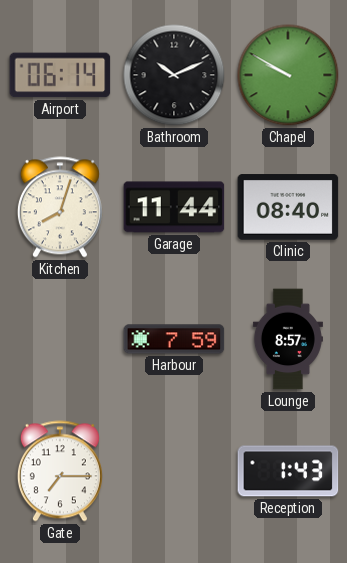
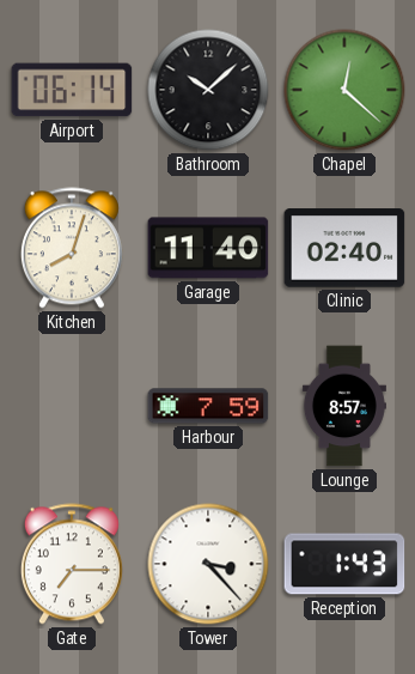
Bathroom: 10:11 -> 10:08 (208, 90)
Chapel: 9:50 -> 12:22 (344, 90)
Garage: 11:44 -> 11:40 (208, 248)
Clinic: 08:40 -> 02:40 (344, 248)
Tower: none -> 3:23 (208, 564)
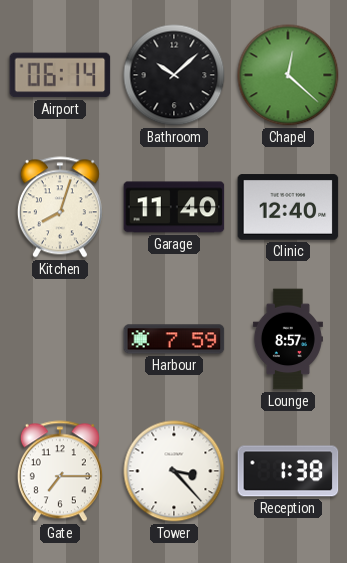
Clinic: 02:40 -> 12:40 (288, 207)
Reception: 1:43 -> 1:38 (288, 471)
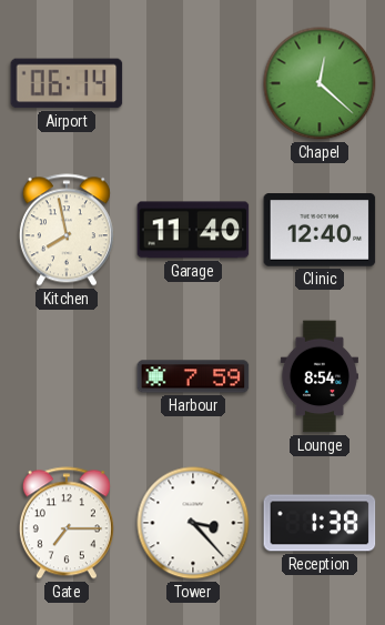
Bathroom: 10:08 -> none (174, 75)
Kitchen: 8:03 -> 7:58 (67, 230)
Lounge: 8:57 -> 8:54 (320, 376)
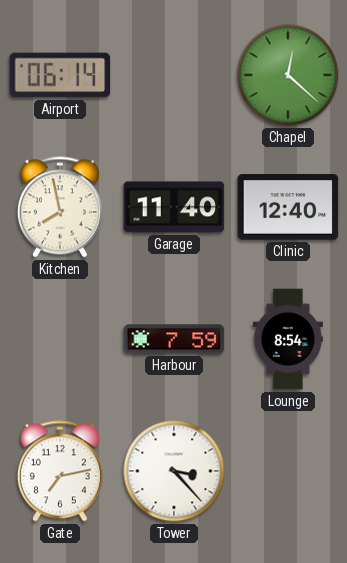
Gate: 7:15 -> 7:13 (60, 471)
Reception: 1:38 -> none (320, 523)
